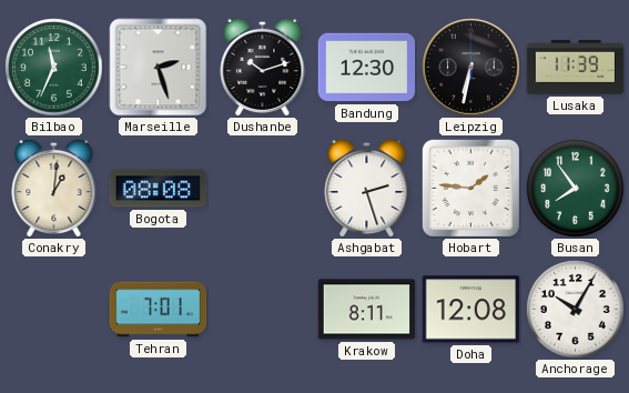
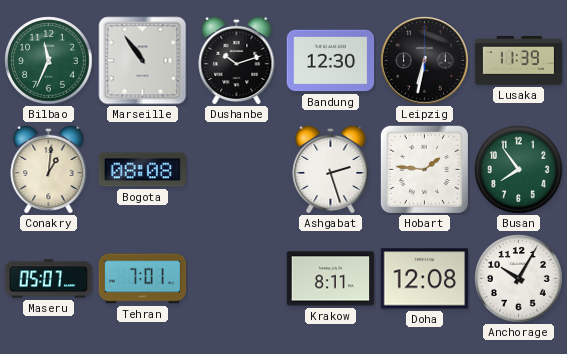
Marseille: 2:27 -> 10:54 (143, 61)
Maseru: none -> 05:07 (49, 279)
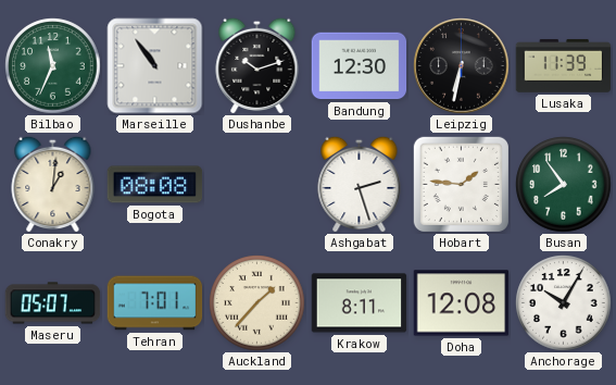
Auckland: none -> 1:37 (257, 303)
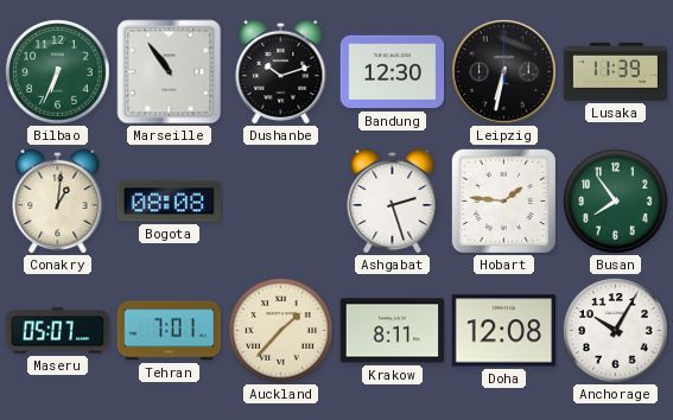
Bilbao: 11:34 -> 6:34 (58, 72)
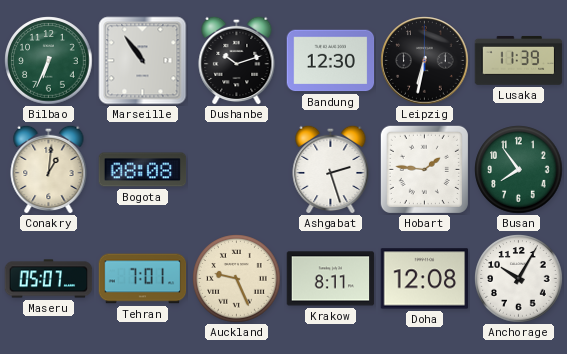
Auckland: 1:37 -> 9:26 (237, 279)
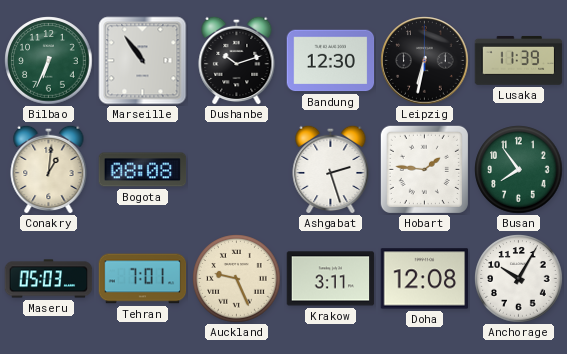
Maseru: 05:07 -> 05:03 (49, 279)
Krakow: 8:11 -> 3:11 (331, 279)
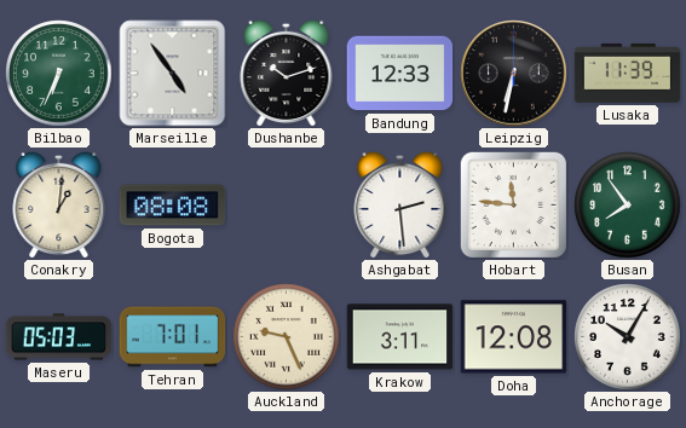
Marseille: 10:54 -> 4:54 (173, 74)
Bandung: 12:30 -> 12:33 (400, 74)
Ashgabat: 2:27 -> 2:29 (400, 204)
Hobart: 1:46 -> 11:46 (513, 204)
